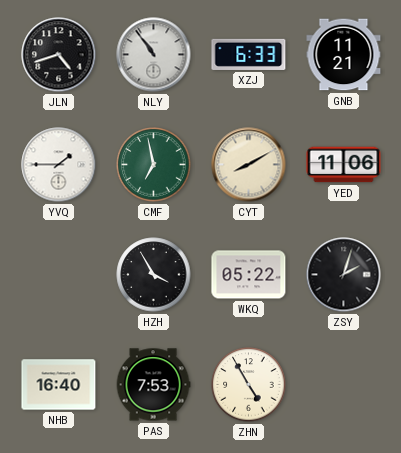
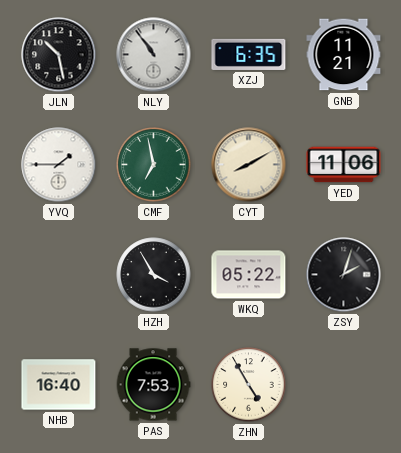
JLN: 4:42 -> 10:28 (59, 55)
XZJ: 6:33 -> 6:35 (249, 54)
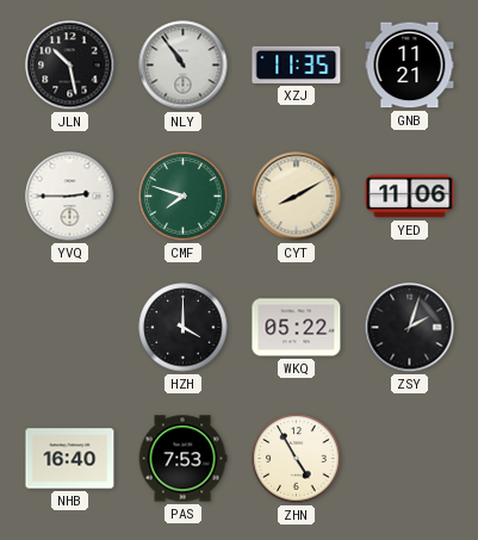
XZJ: 6:35 -> 11:35 (297, 64)
YVQ: 1:45 -> 2:45 (70, 197)
CMF: 6:58 -> 7:48 (184, 197)
HZH: 3:55 -> 4:00 (184, 328)
